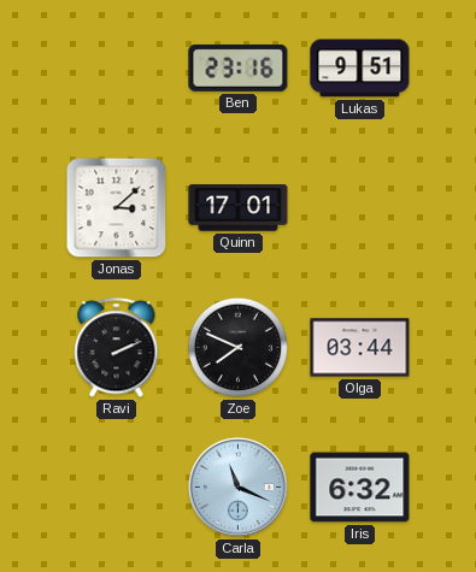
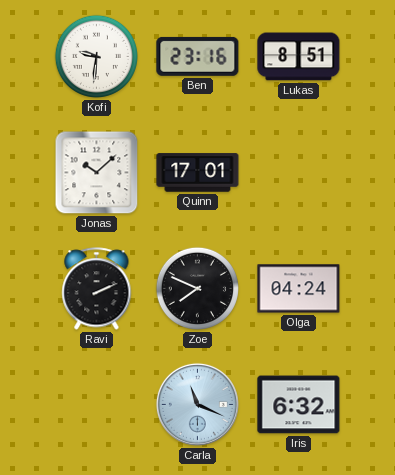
Kofi: none -> 9:31 (96, 56)
Lukas: 9:51 -> 8:51 (299, 57)
Jonas: 3:08 -> 10:08 (97, 173)
Olga: 03:44 -> 04:24 (299, 289)
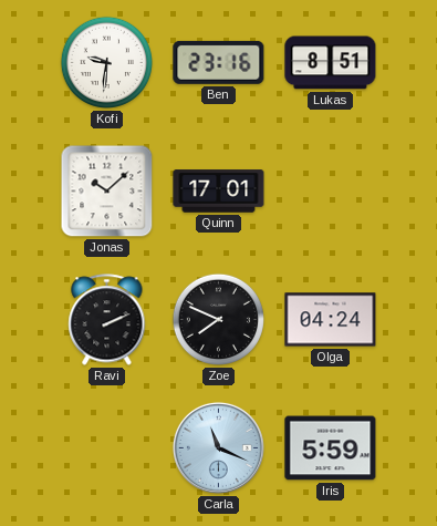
Iris: 6:32 -> 5:59 (331, 448)
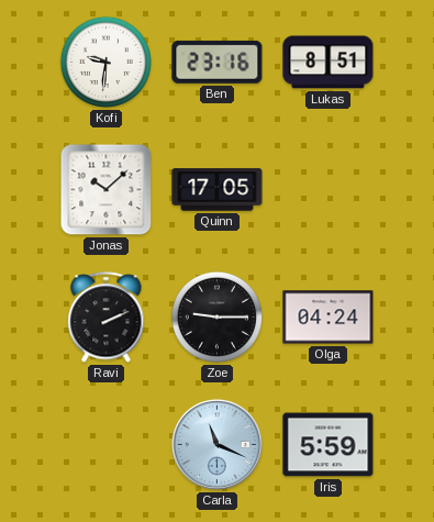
Quinn: 17:01 -> 17:05 (218, 190)
Zoe: 7:49 -> 9:15 (216, 316)
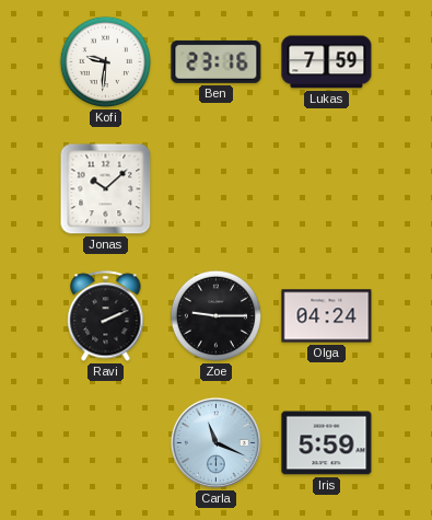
Lukas: 8:51 -> 7:59 (327, 62)
Quinn: 17:05 -> none (218, 190)
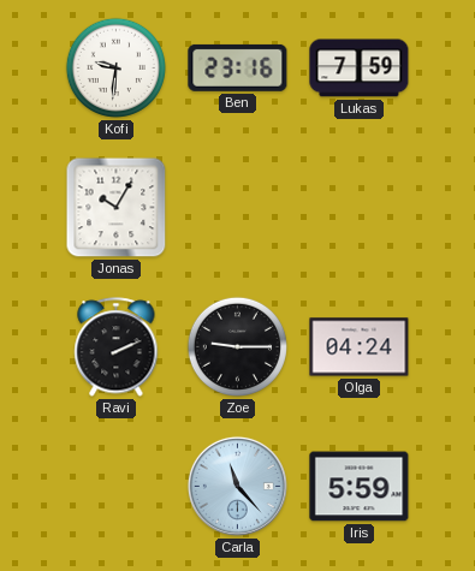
Jonas: 10:08 -> 10:05 (117, 208)
Carla: 11:19 -> 11:23 (237, 486)
